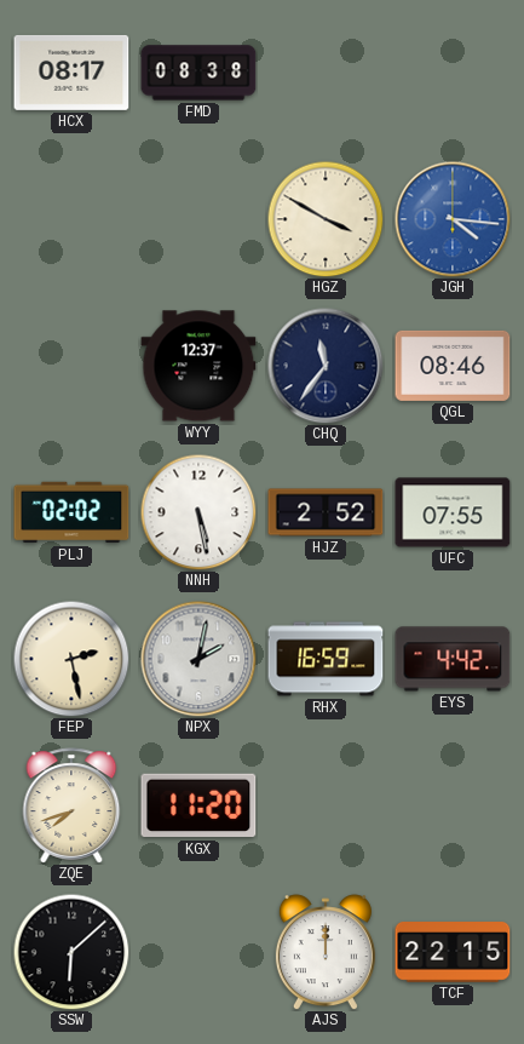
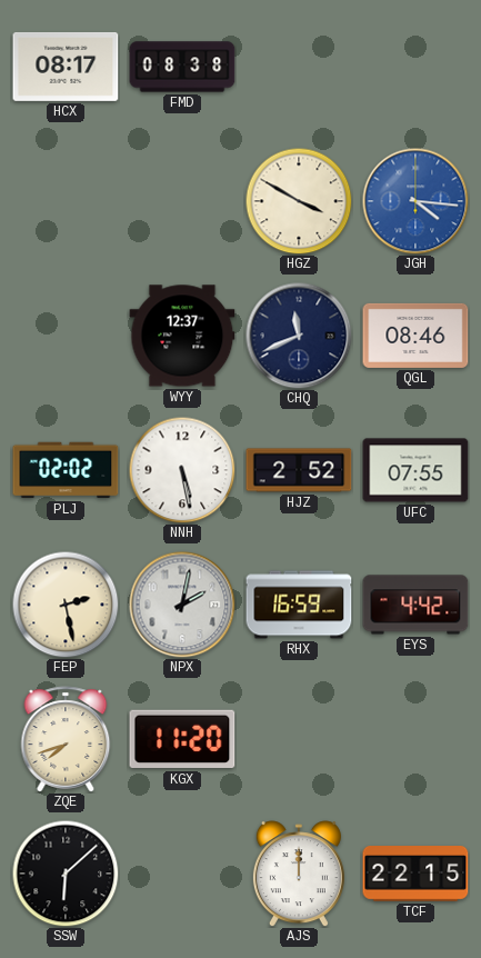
CHQ: 11:36 -> 11:41 (299, 336)
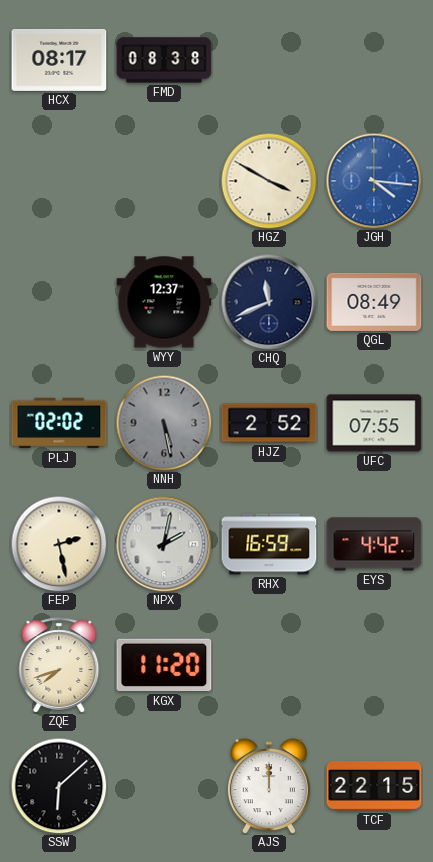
QGL: 08:46 -> 08:49 (374, 302)
NNH dial: white -> grey (164, 423)
